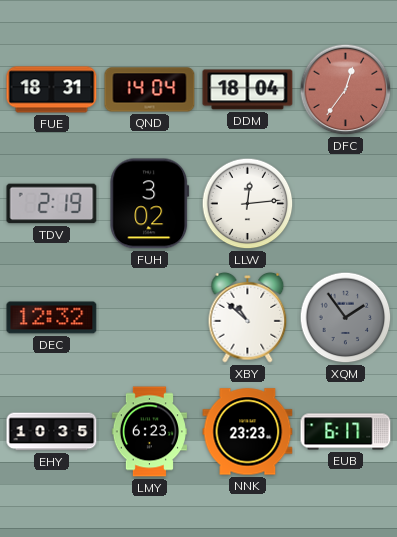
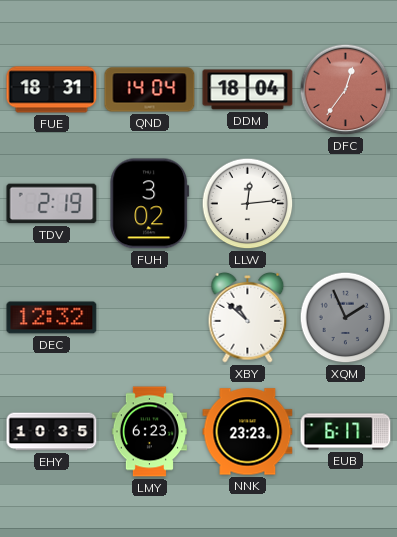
XQM: 1:54 -> 1:56 (346, 318)
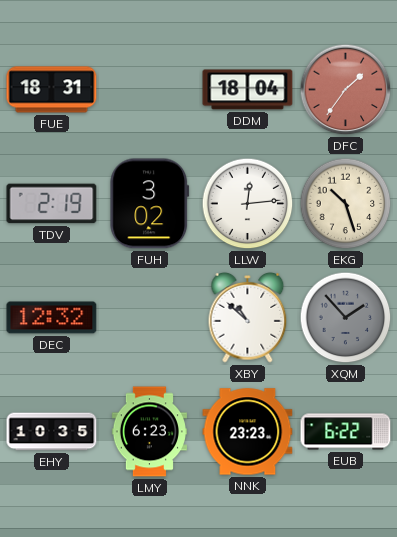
QND: 14:04 -> none (150, 90)
DFC: 12:36 -> 1:36 (346, 90)
EKG: none -> 10:27 (346, 204)
XQM: 1:56 -> 1:53 (346, 318)
EUB: 6:17 -> 6:22 (346, 432)
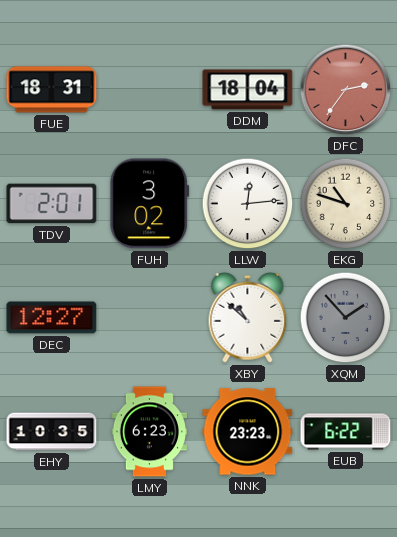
DFC: 1:36 -> 2:36 (346, 90)
TDV: 2:19 -> 2:01 (52, 204)
EKG: 10:27 -> 10:48 (346, 204)
DEC: 12:32 -> 12:27 (52, 318)
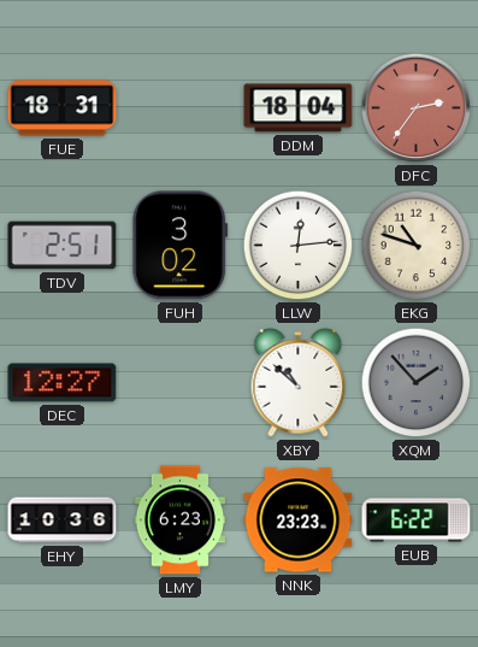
TDV: 2:01 -> 2:51 (63, 246)
EHY: 10:35 -> 10:36 (63, 520)
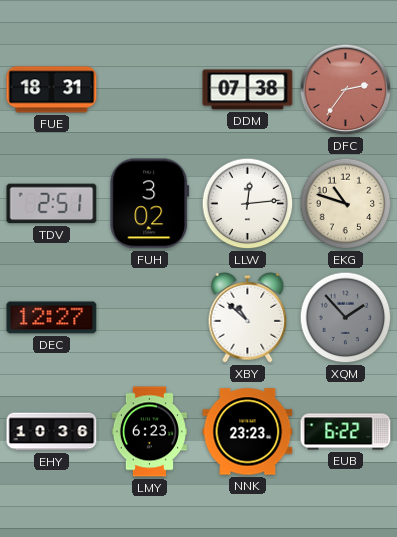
DDM: 18:04 -> 07:38 (248, 90)
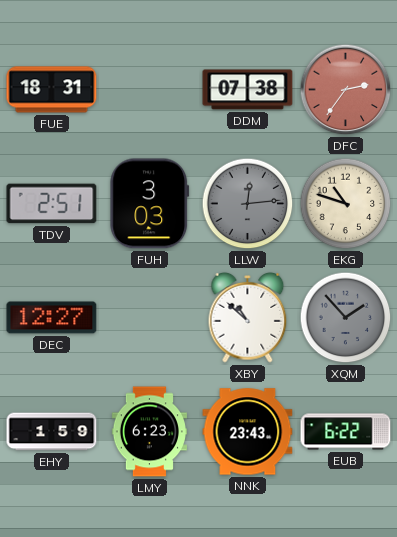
FUH: 3:02 -> 3:03 (150, 204)
LLW dial: white -> grey (248, 204)
EHY: 10:36 -> 1:59 (52, 432)
NNK: 23:23 -> 23:43 (248, 432)
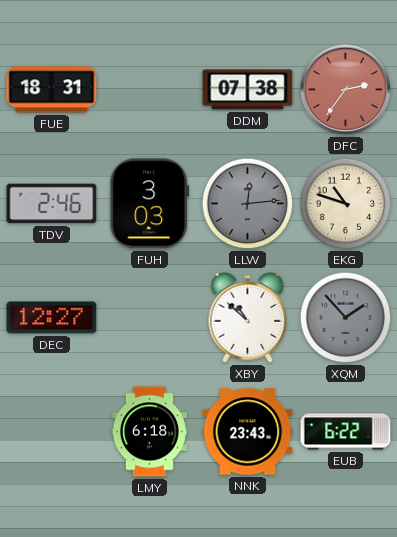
TDV: 2:51 -> 2:46 (52, 204)
EHY: 1:59 -> none (52, 432)
LMY: 6:23 -> 6:18 (149, 432)
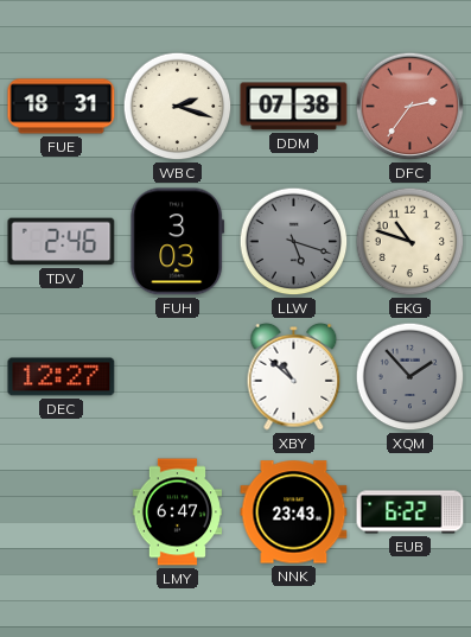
WBC: none -> 2:18 (178, 107)
LLW: 12:14 -> 5:18 (294, 242)
LMY: 6:18 -> 6:47 (177, 512)
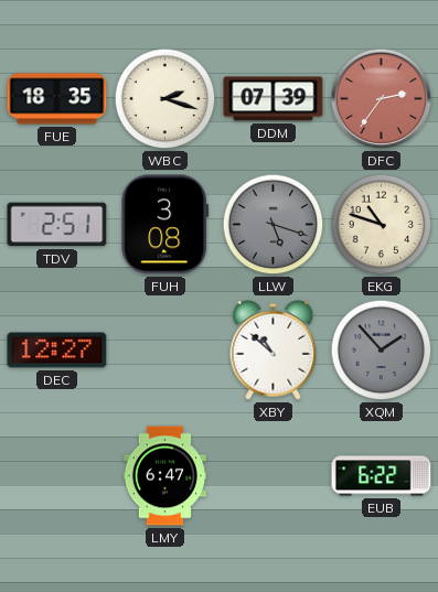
FUE: 18:31 -> 18:35 (57, 99)
DDM: 07:38 -> 07:39 (274, 99)
TDV: 2:46 -> 2:51 (57, 225)
FUH: 3:03 -> 3:08 (165, 225)
NNK: 23:43 -> none (294, 512)
